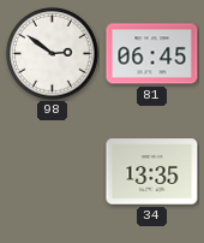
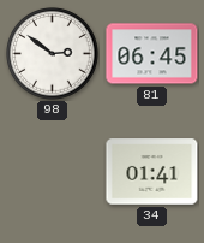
34: 13:35 -> 01:41 (152, 172)
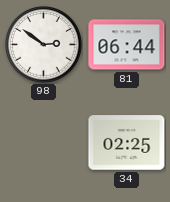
81: 06:45 -> 06:44 (127, 45)
34: 01:41 -> 02:25 (127, 143)
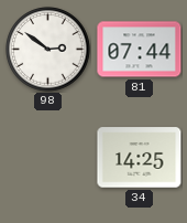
81: 06:44 -> 07:44 (140, 50)
34: 02:25 -> 14:25 (140, 158)
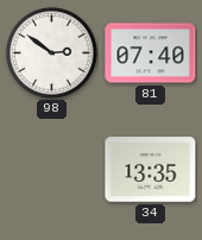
81: 07:44 -> 07:40 (151, 53)
34: 14:25 -> 13:35 (151, 170)
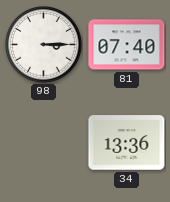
98: 2:51 -> 3:15 (44, 45)
34: 13:35 -> 13:36 (127, 143)
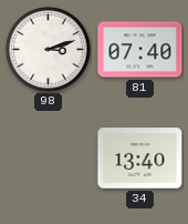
98: 3:15 -> 3:12 (49, 50)
34: 13:36 -> 13:40 (140, 159)
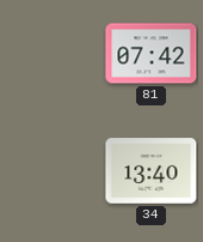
98: 3:12 -> none (49, 50)
81: 07:40 -> 07:42 (152, 54)
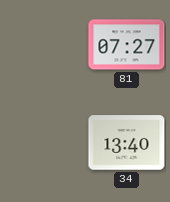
81: 07:42 -> 07:27 (127, 45)
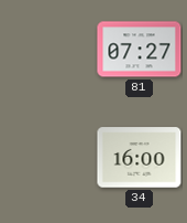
34: 13:40 -> 16:00 (140, 158)
